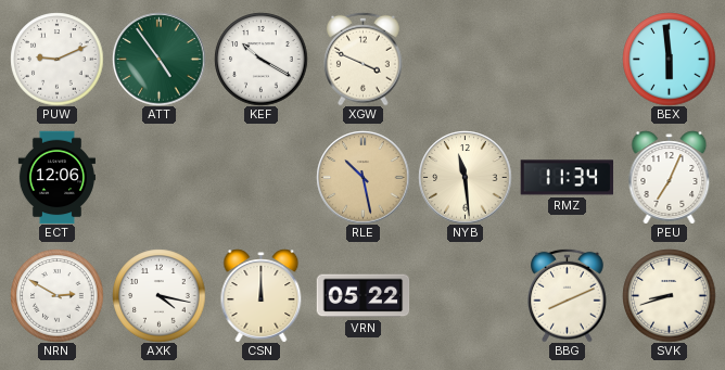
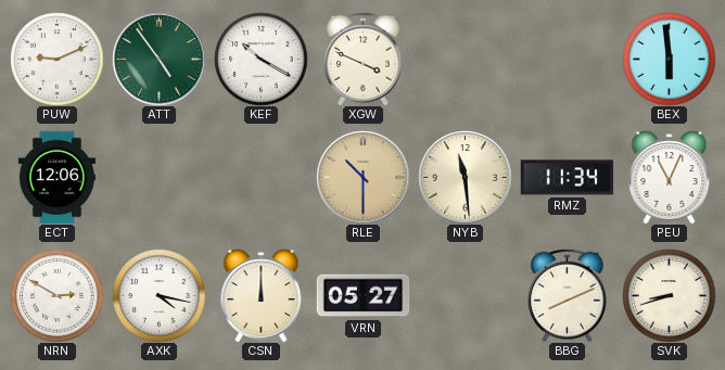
RLE: 10:28 -> 10:30 (362, 177)
PEU: 7:04 -> 11:04 (670, 177)
VRN: 05:22 -> 05:27 (362, 296)
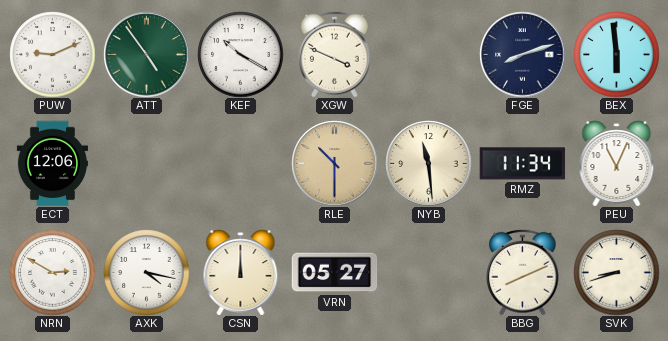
FGE: none -> 8:12 (522, 54)
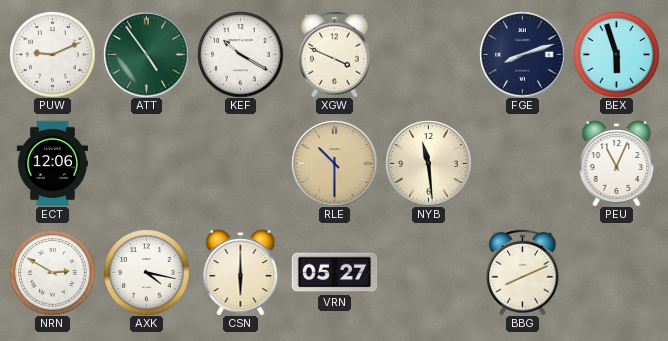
BEX: 5:59 -> 5:57 (616, 54)
RMZ: 11:34 -> none (522, 164)
CSN: 12:00 -> 6:00 (241, 272)
SVK: 8:42 -> none (616, 272)
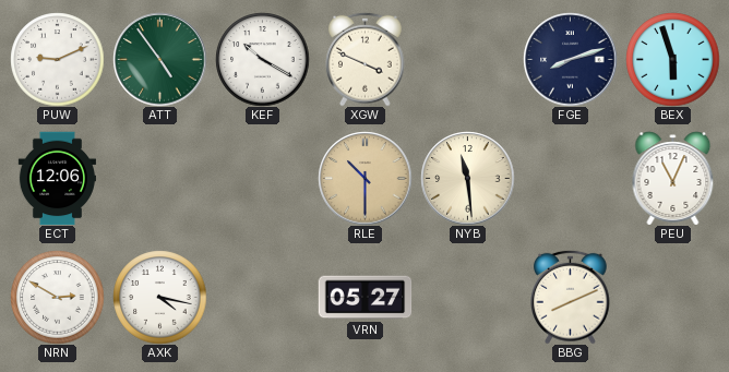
CSN: 6:00 -> none (241, 272)
